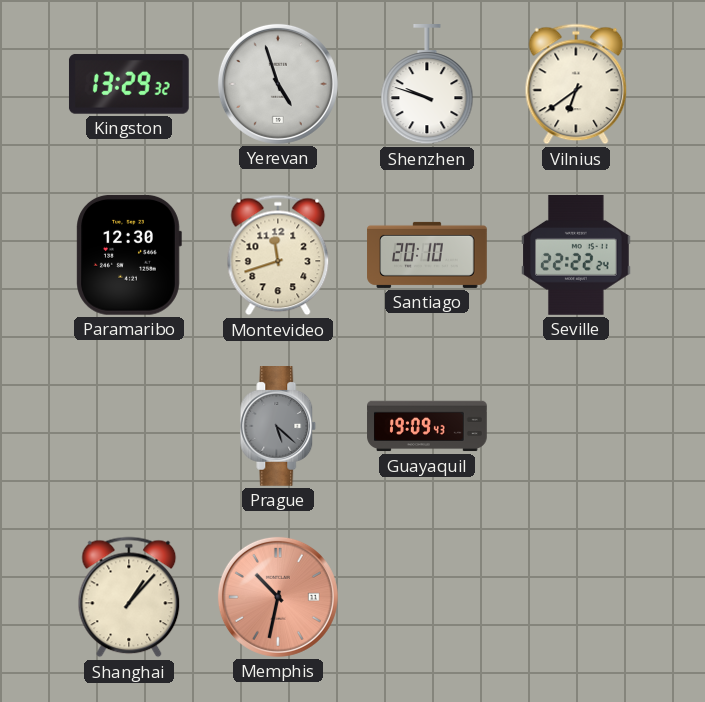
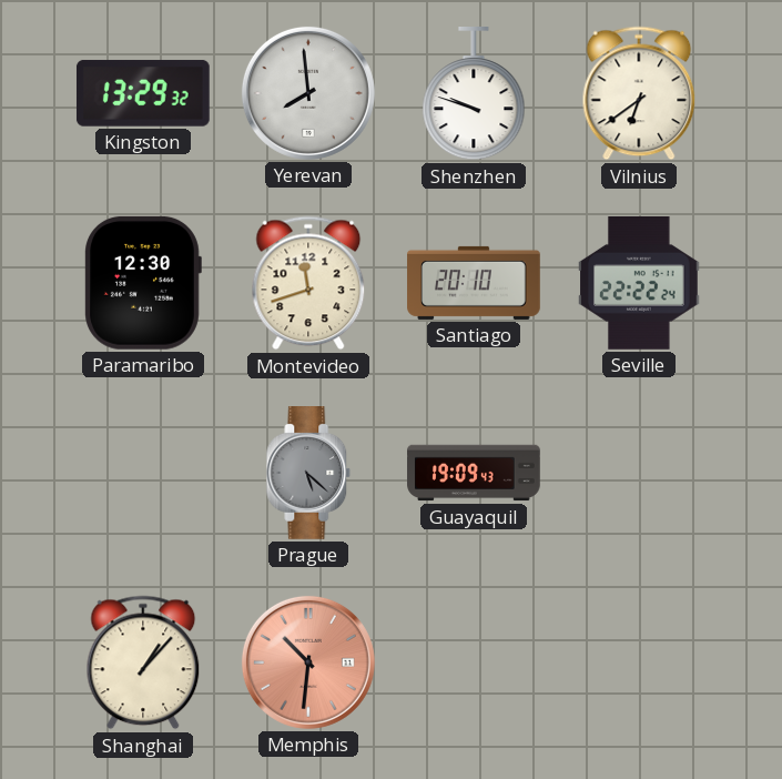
Yerevan: 4:57 -> 7:59 (308, 93)
Memphis: 10:32 -> 10:31 (308, 662)
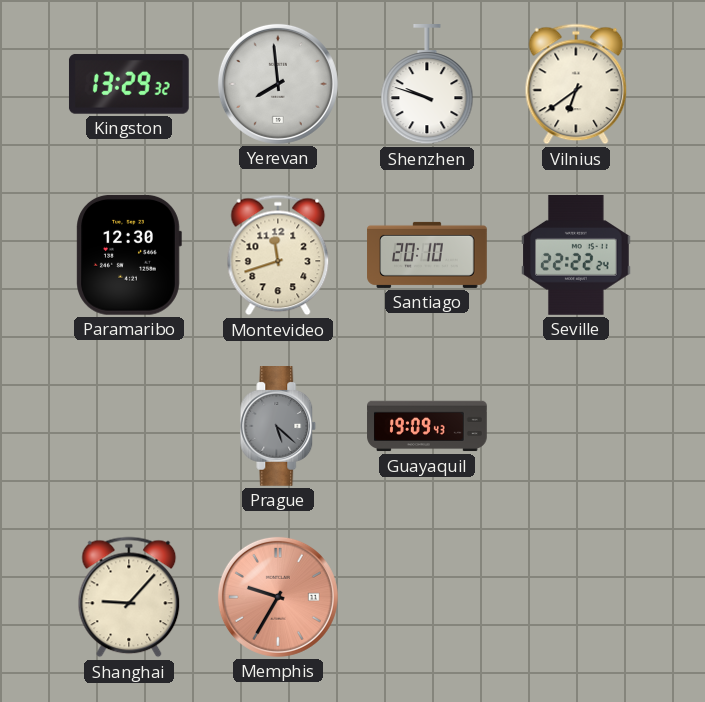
Shanghai: 1:07 -> 9:07 (129, 597)
Memphis: 10:31 -> 9:35 (278, 597)
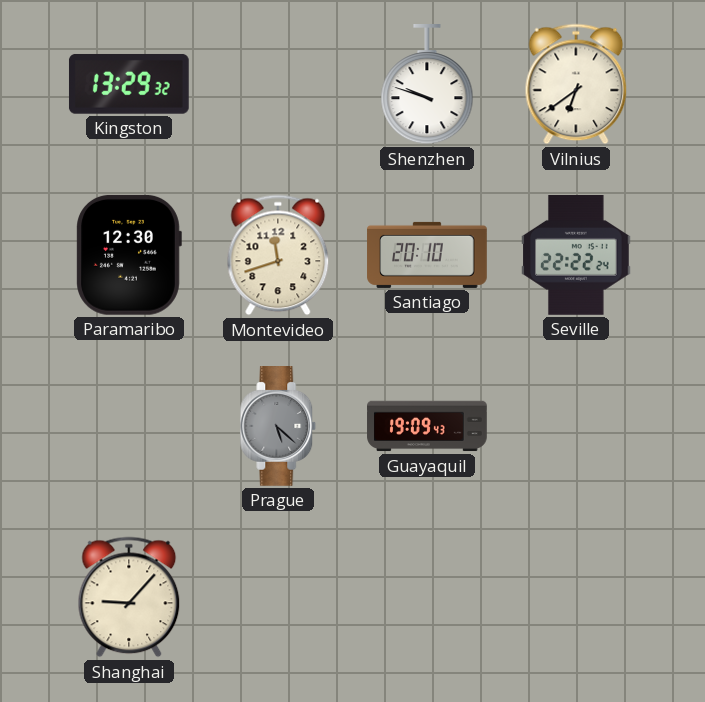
Yerevan: 7:59 -> none (278, 84)
Memphis: 9:35 -> none (278, 597)
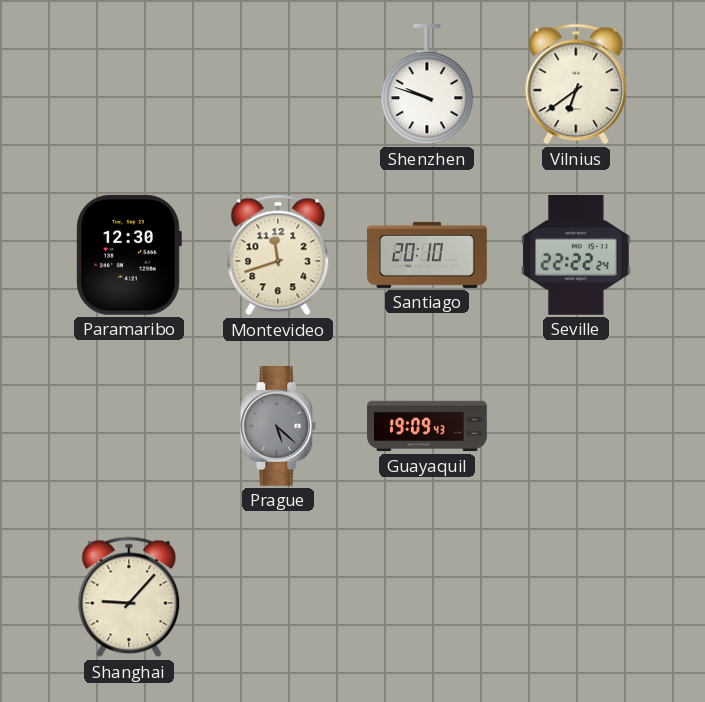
Kingston: 13:29 -> none (129, 84)
